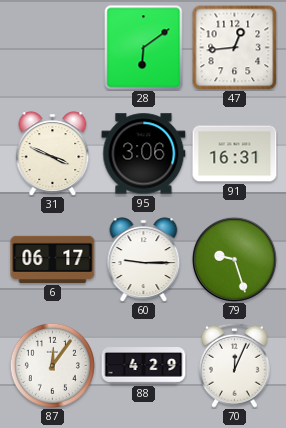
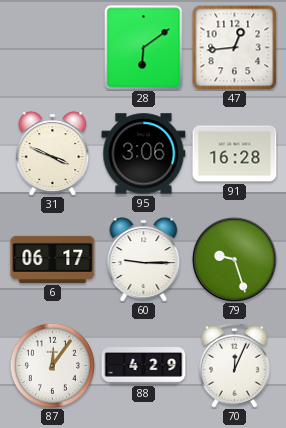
91: 16:31 -> 16:28 (235, 154)
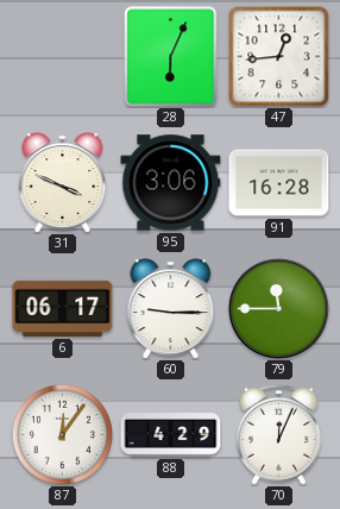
28: 6:09 -> 6:04 (171, 57)
79: 9:27 -> 11:45 (278, 308)
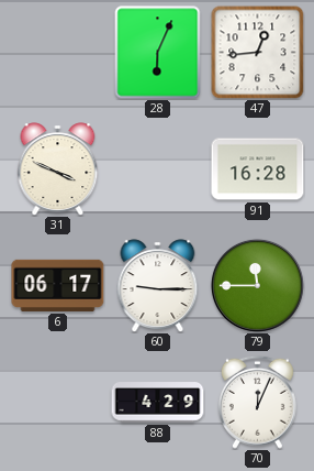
95: 3:06 -> none (171, 183)
87: 12:06 -> none (62, 434)
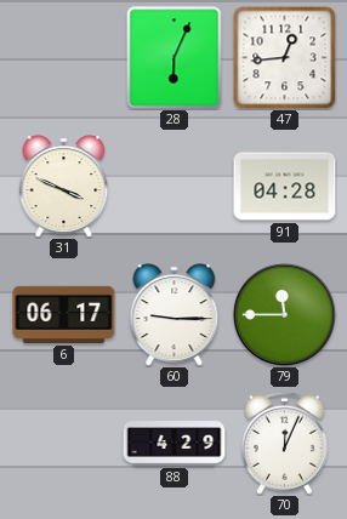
91: 16:28 -> 04:28 (285, 187)
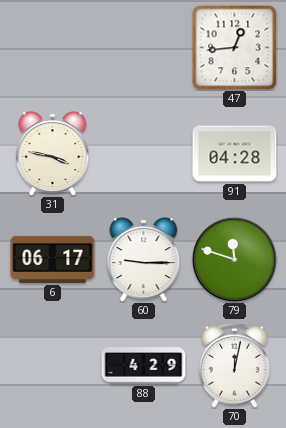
28: 6:04 -> none (175, 58)
31: 3:49 -> 3:47 (53, 154)
79: 11:45 -> 11:48 (234, 259)
70: 12:04 -> 12:02 (234, 365)
